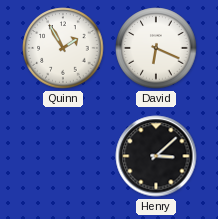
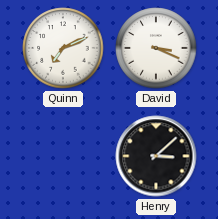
Quinn: 1:55 -> 7:11 (63, 48)
David: 6:19 -> 3:19 (156, 48)
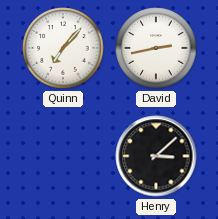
Quinn: 7:11 -> 7:07 (63, 48)
David: 3:19 -> 2:43 (156, 48)
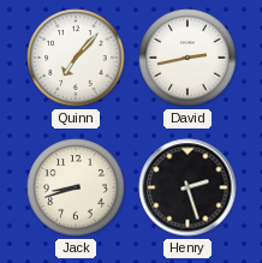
Jack: none -> 8:42 (76, 187)
Henry: 3:08 -> 2:27 (187, 187)
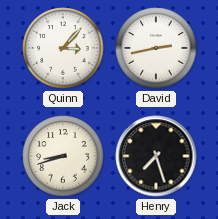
Quinn: 7:07 -> 3:07 (63, 48)
Henry: 2:27 -> 7:27 (156, 156)
